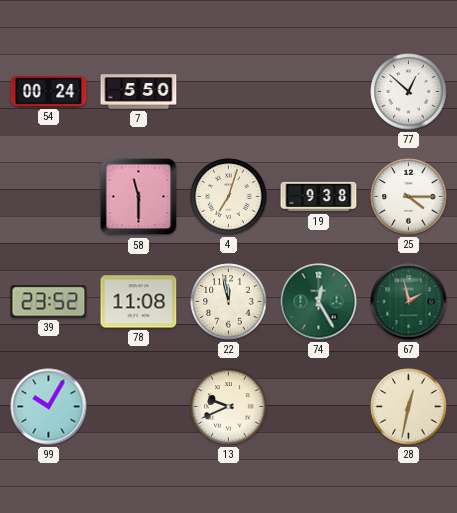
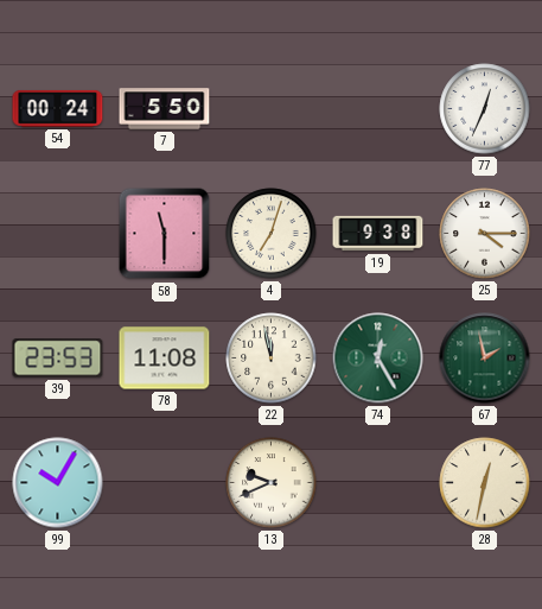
77: 12:52 -> 12:34 (485, 109)
39: 23:52 -> 23:53 (58, 359)
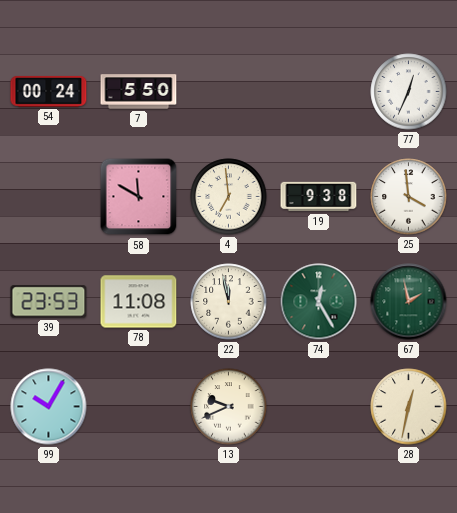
58: 11:30 -> 11:50 (139, 197)
4: 7:03 -> 6:59 (229, 197)
25: 4:15 -> 3:59 (409, 197)
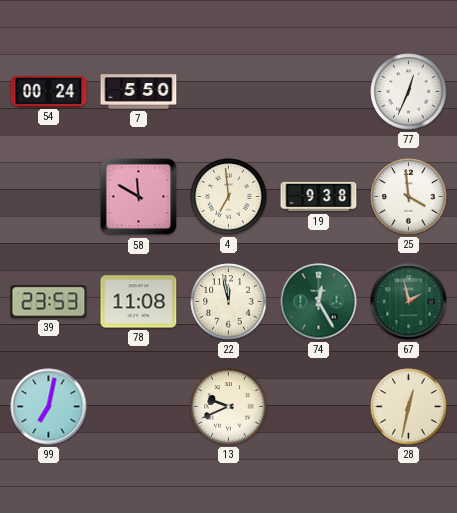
99: 10:05 -> 7:02 (49, 407)
